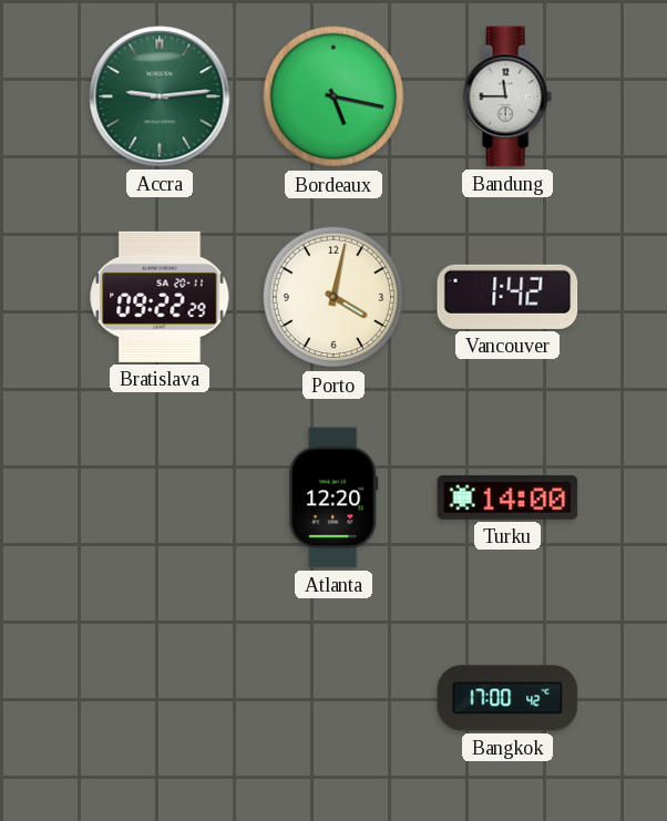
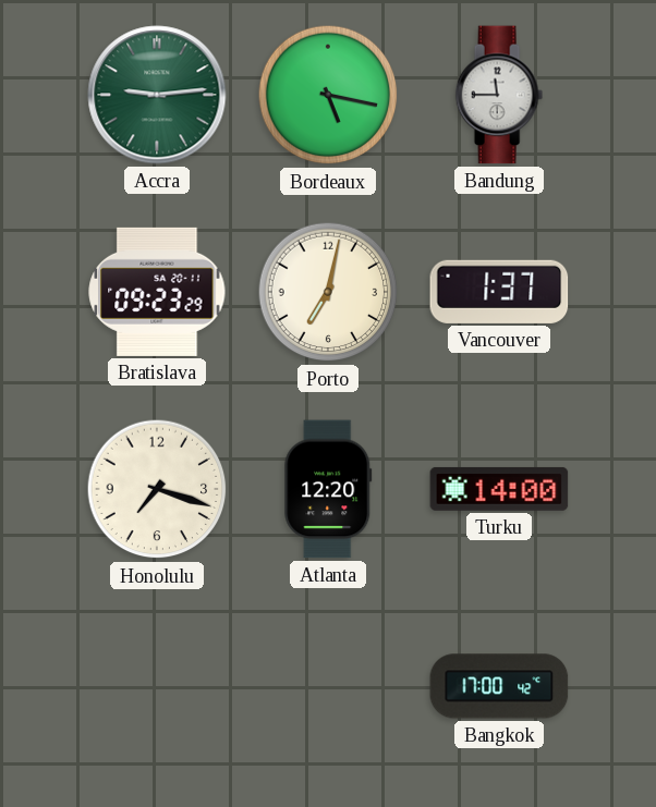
Bratislava: 09:22 -> 09:23 (157, 292)
Porto: 4:02 -> 7:02 (328, 292)
Vancouver: 1:42 -> 1:37 (499, 292)
Honolulu: none -> 7:18 (157, 489)
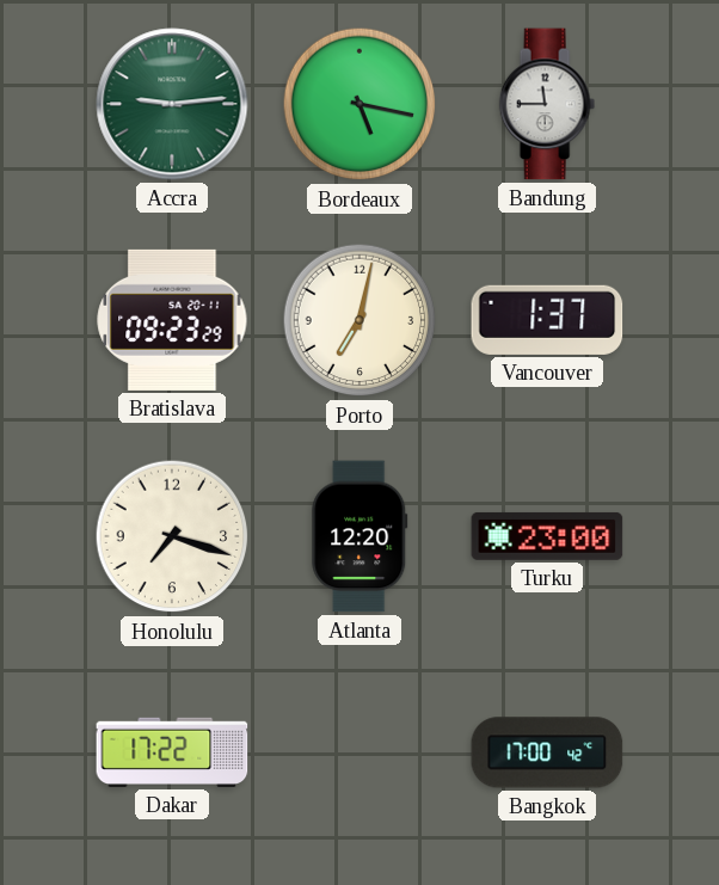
Turku: 14:00 -> 23:00 (547, 536)
Dakar: none -> 17:22 (172, 752)
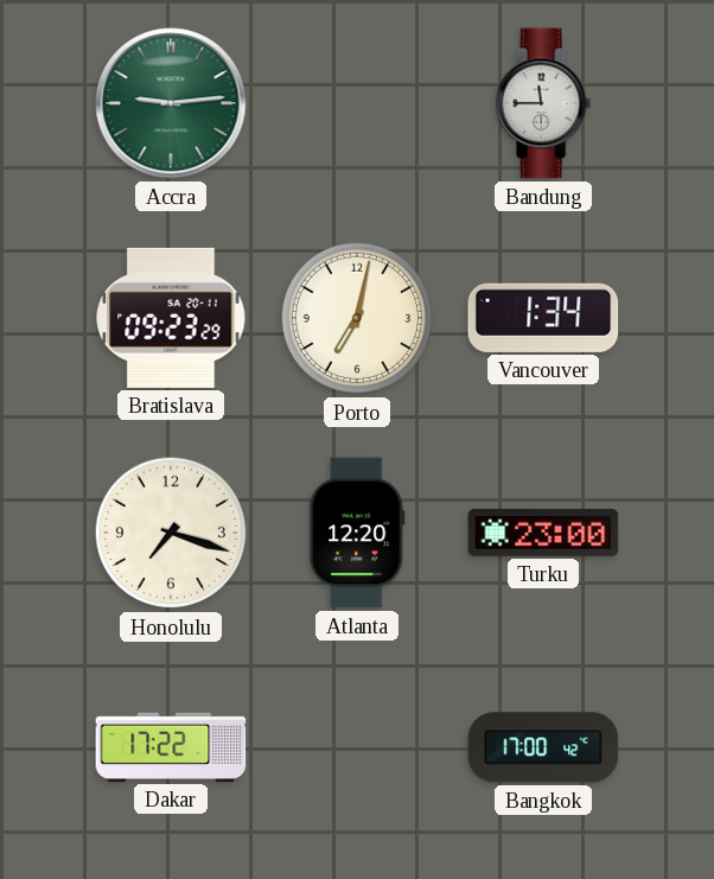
Bordeaux: 5:17 -> none (359, 104)
Vancouver: 1:37 -> 1:34 (543, 318)
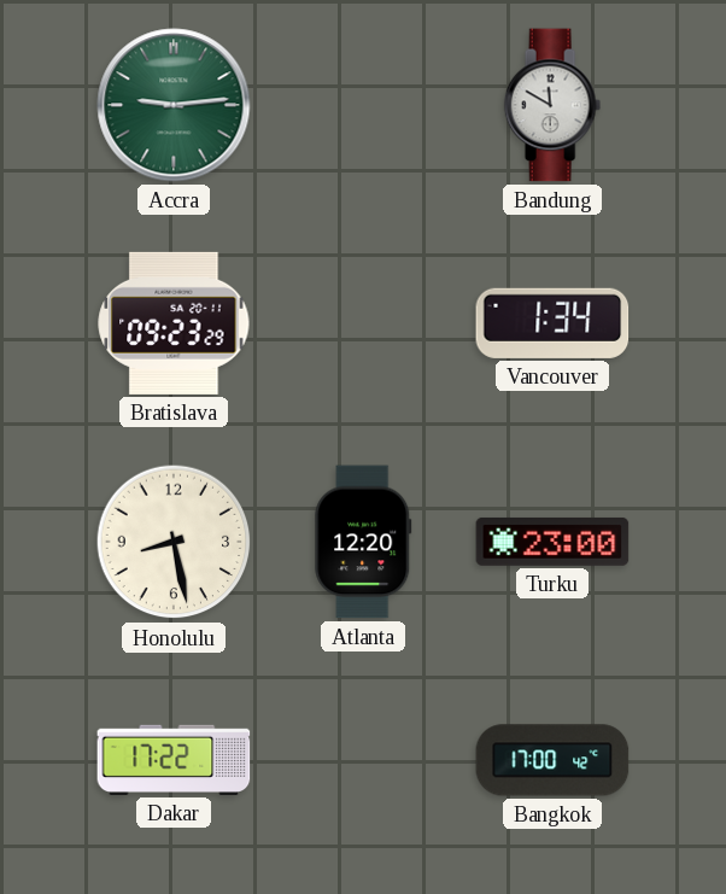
Bandung: 11:45 -> 11:50 (552, 105)
Porto: 7:02 -> none (357, 318)
Honolulu: 7:18 -> 8:28 (174, 542)
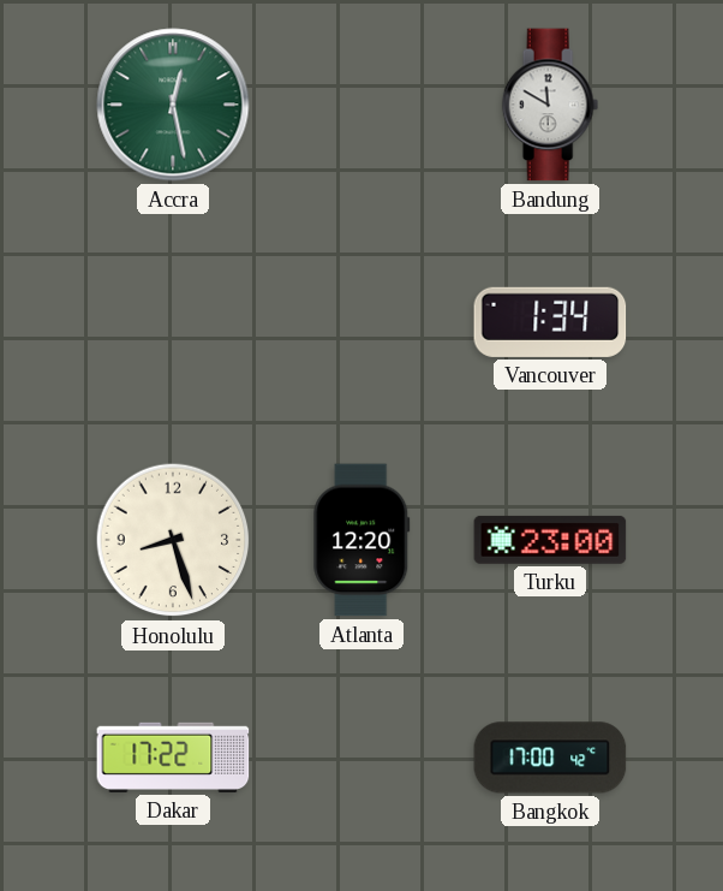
Accra: 9:14 -> 12:28 (173, 105)
Bratislava: 09:23 -> none (174, 323)
Honolulu: 8:28 -> 8:27 (173, 540)
